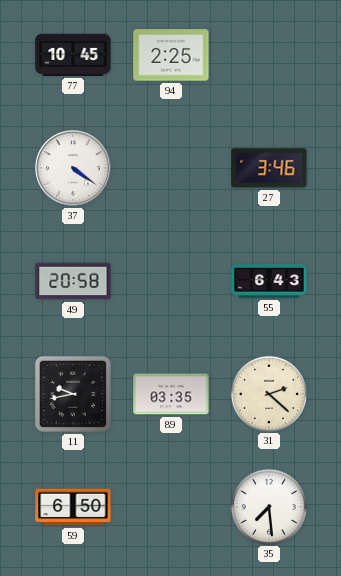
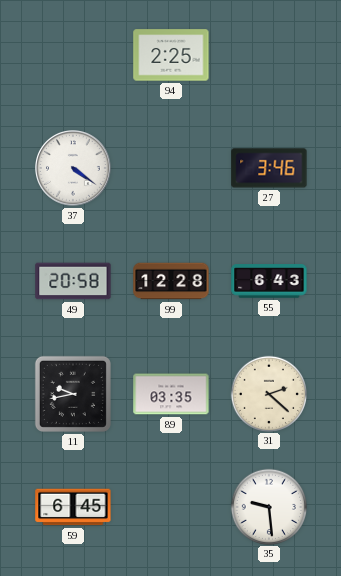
77: 10:45 -> none (73, 55)
99: none -> 12:28 (171, 281)
59: 6:50 -> 6:45 (73, 507)
35: 7:29 -> 9:29 (268, 506)
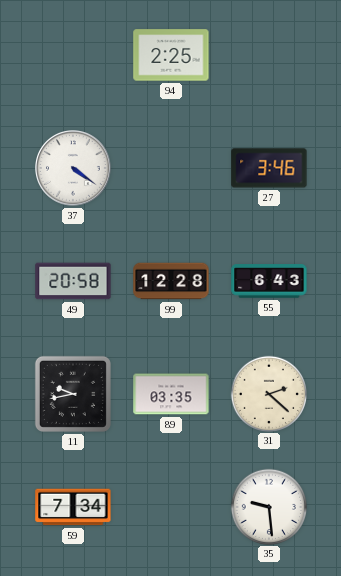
59: 6:45 -> 7:34 (73, 507)
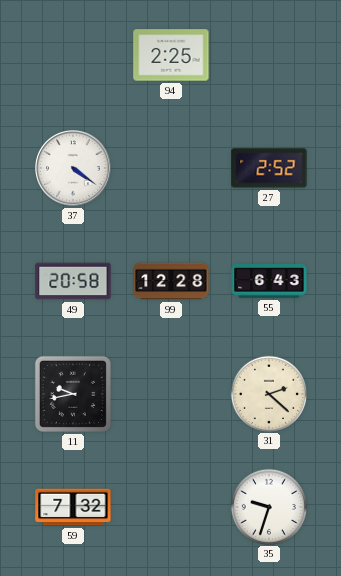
27: 3:46 -> 2:52 (269, 168)
89: 03:35 -> none (171, 394)
59: 7:34 -> 7:32 (73, 507)
35: 9:29 -> 9:33 (268, 506)
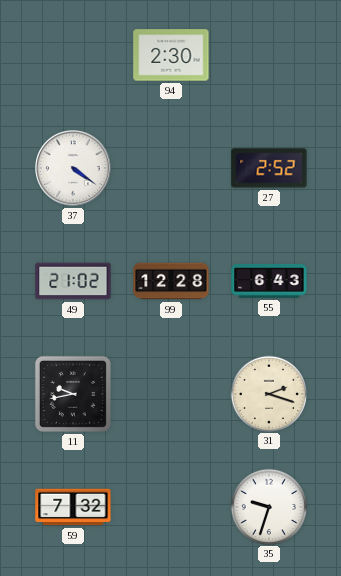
94: 2:25 -> 2:30 (171, 55)
49: 20:58 -> 21:02 (73, 281)
31: 2:22 -> 2:18 (268, 393)
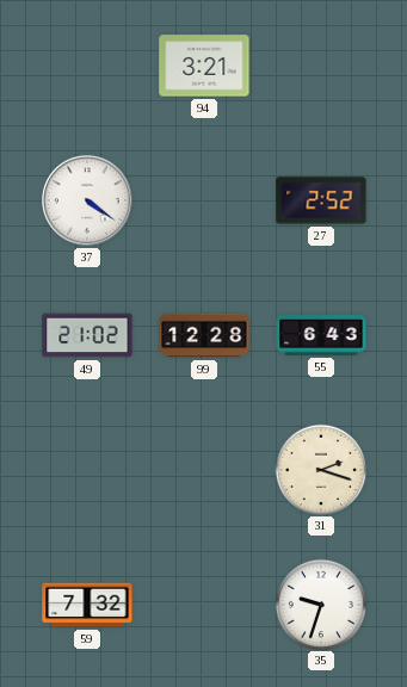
94: 2:30 -> 3:21 (204, 66)
11: 9:43 -> none (73, 394)
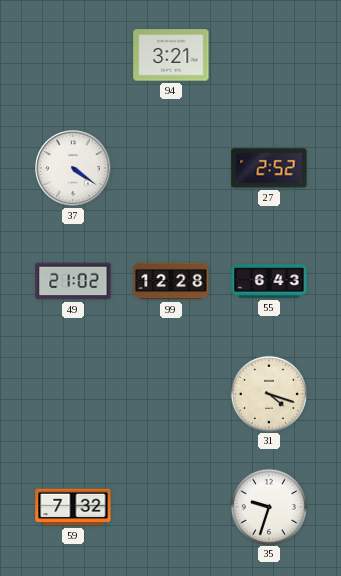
31: 2:18 -> 4:18 (268, 393)
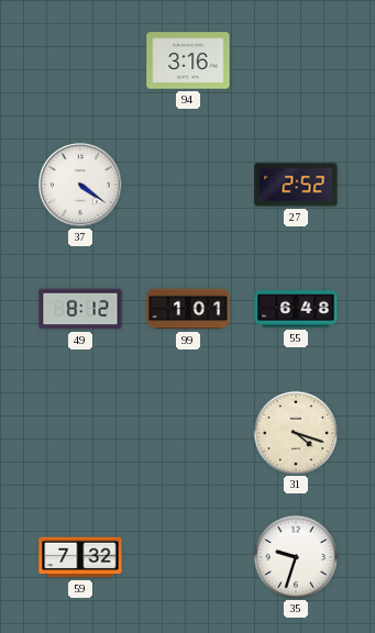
94: 3:21 -> 3:16 (188, 60)
49: 21:02 -> 8:12 (80, 309)
99: 12:28 -> 1:01 (188, 309)
55: 6:43 -> 6:48 (296, 309)
